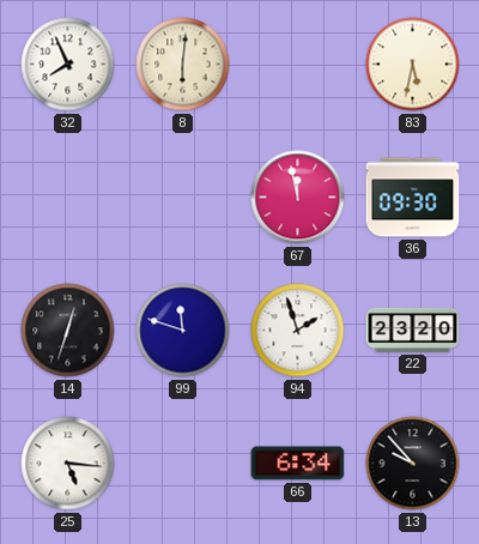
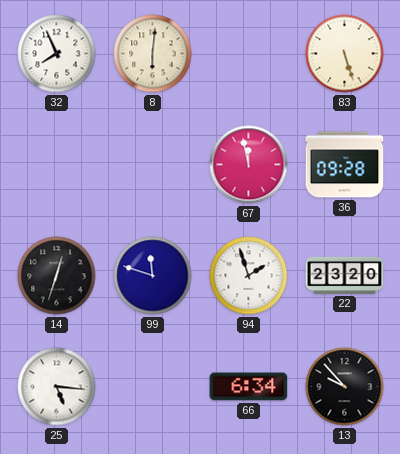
83: 5:32 -> 5:27 (345, 54)
36: 09:30 -> 09:28 (345, 165)
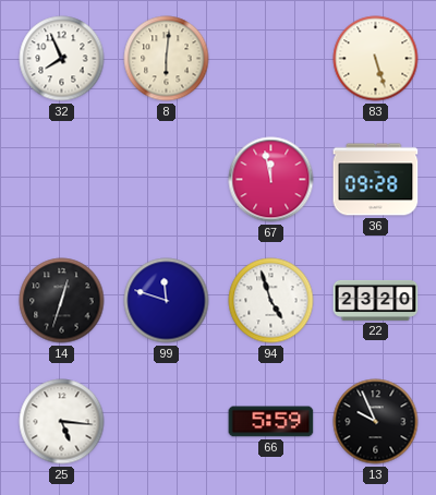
94: 1:57 -> 4:57 (271, 301)
66: 6:34 -> 5:59 (271, 422)
13: 9:53 -> 9:56 (376, 422)
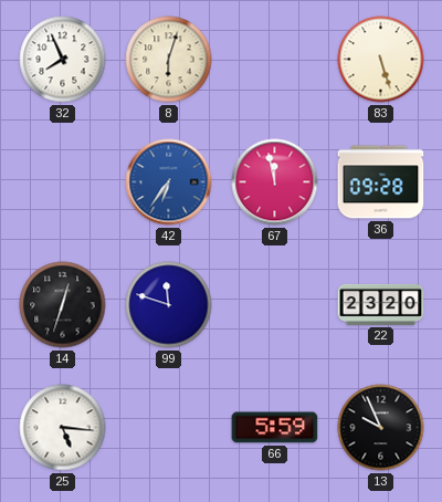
8: 6:01 -> 6:03 (169, 60)
42: none -> 6:36 (169, 182)
94: 4:57 -> none (271, 301)
